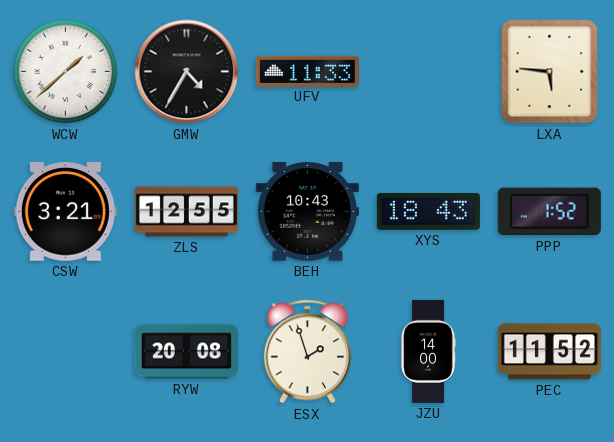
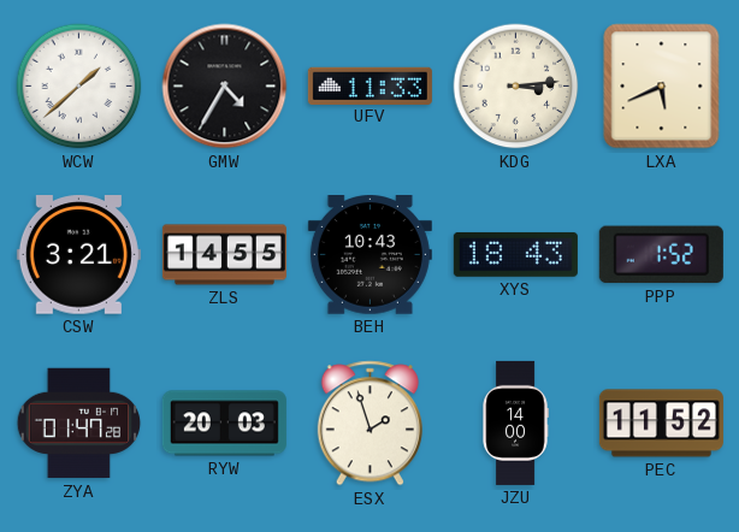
KDG: none -> 3:14 (516, 87)
LXA: 5:46 -> 5:41 (662, 87)
ZLS: 12:55 -> 14:55 (224, 255)
ZYA: none -> 01:47 (79, 424)
RYW: 20:08 -> 20:03 (224, 424)
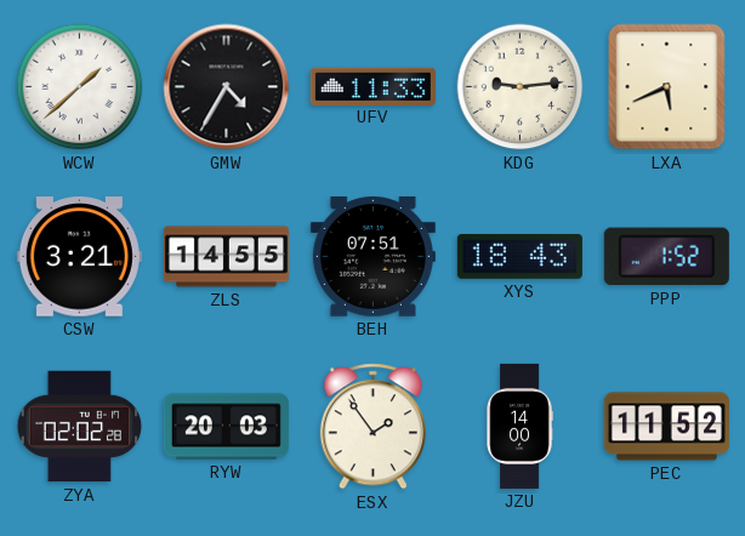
KDG: 3:14 -> 9:14 (521, 87)
BEH: 10:43 -> 07:51 (373, 257)
ZYA: 01:47 -> 02:02 (80, 427)
ESX: 1:57 -> 1:54 (373, 427)
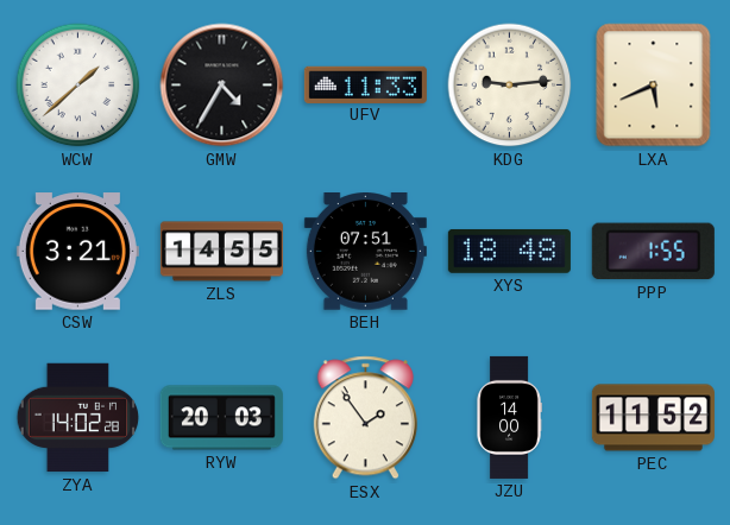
XYS: 18:43 -> 18:48 (509, 252)
PPP: 1:52 -> 1:55 (653, 252)
ZYA: 02:02 -> 14:02 (78, 418)
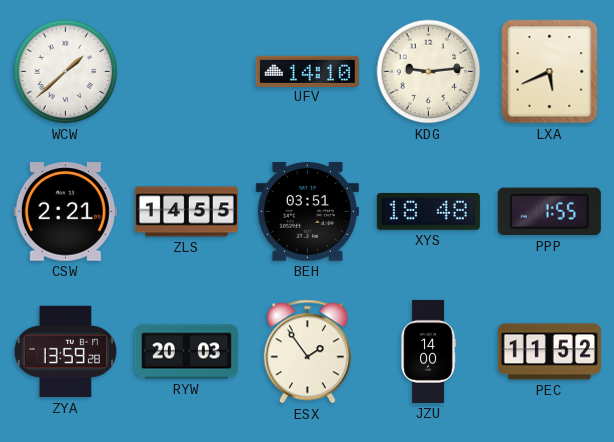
GMW: 4:35 -> none (222, 86)
UFV: 11:33 -> 14:10 (307, 71)
CSW: 3:21 -> 2:21 (65, 212)
BEH: 07:51 -> 03:51 (307, 212)
ZYA: 14:02 -> 13:59 (66, 352)
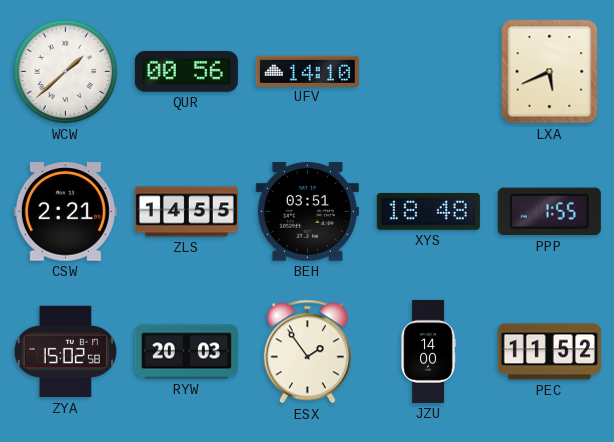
QUR: none -> 00:56 (186, 71)
KDG: 9:14 -> none (429, 72)
ZYA: 13:59 -> 15:02 (66, 352)
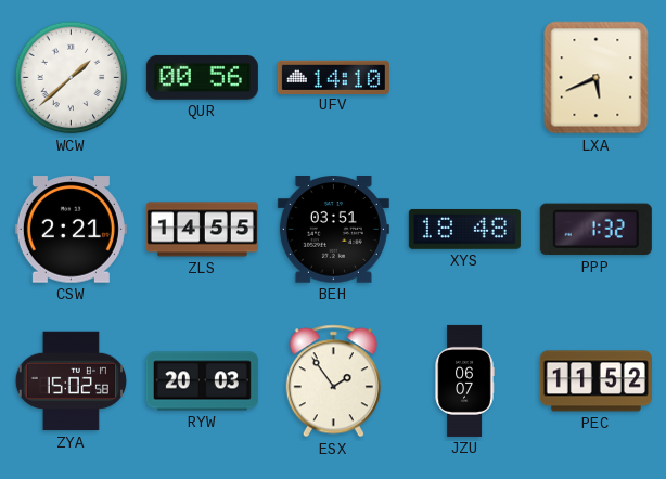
PPP: 1:55 -> 1:32 (595, 230)
JZU: 14:00 -> 06:07 (464, 380)
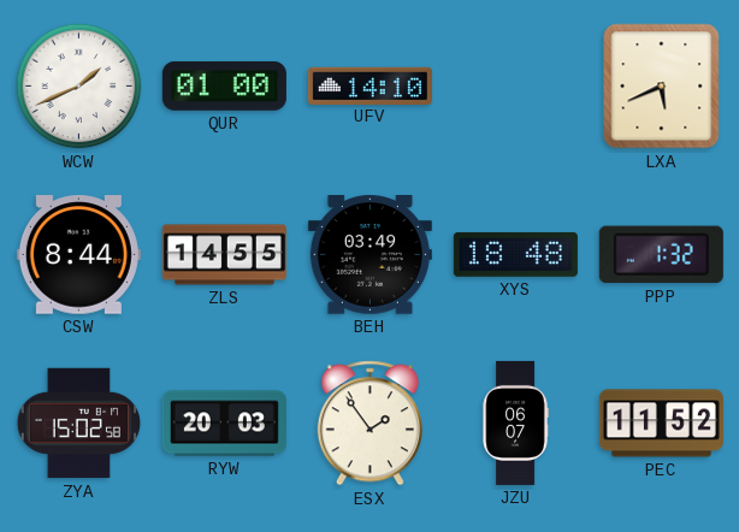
WCW: 1:38 -> 1:41 (79, 87)
QUR: 00:56 -> 01:00 (224, 85)
CSW: 2:21 -> 8:44 (78, 255)
BEH: 03:51 -> 03:49 (369, 255)
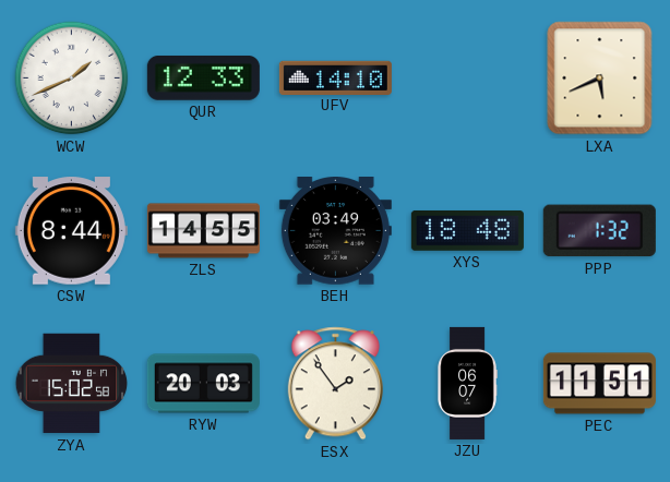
QUR: 01:00 -> 12:33 (203, 77)
PEC: 11:52 -> 11:51 (599, 384)
